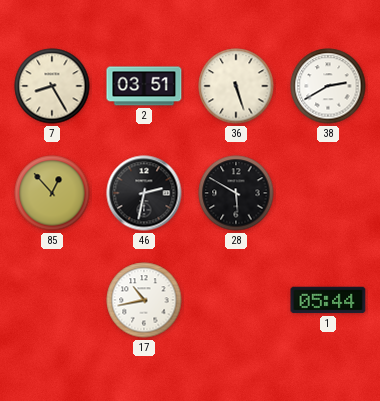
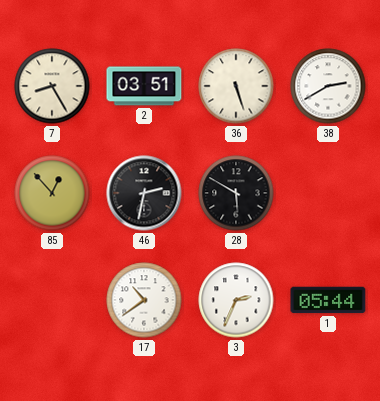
17: 10:43 -> 10:39 (144, 300)
3: none -> 2:34 (236, 300)
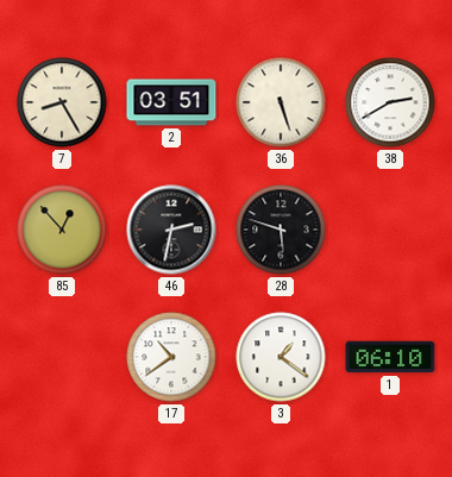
28: 5:50 -> 5:48 (281, 230)
3: 2:34 -> 1:21 (281, 357)
1: 05:44 -> 06:10 (390, 357)
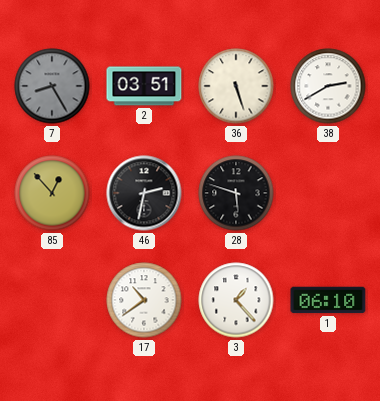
7 dial: cream -> grey (52, 86)
3: 1:21 -> 1:23 (236, 300)
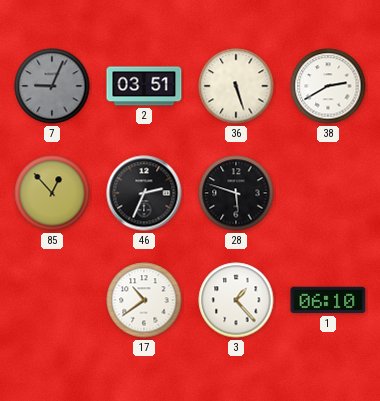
7: 8:25 -> 9:04 (52, 86)
46: 2:32 -> 2:34 (144, 193)
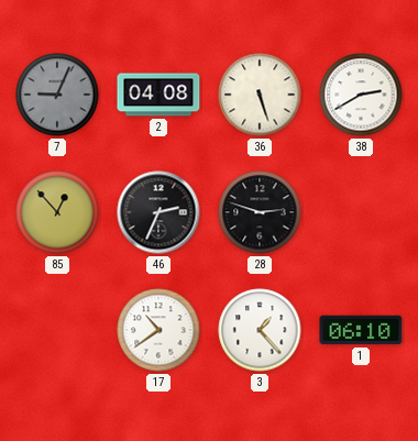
2: 03:51 -> 04:08 (158, 95)
28: 5:48 -> 2:48 (260, 212)
